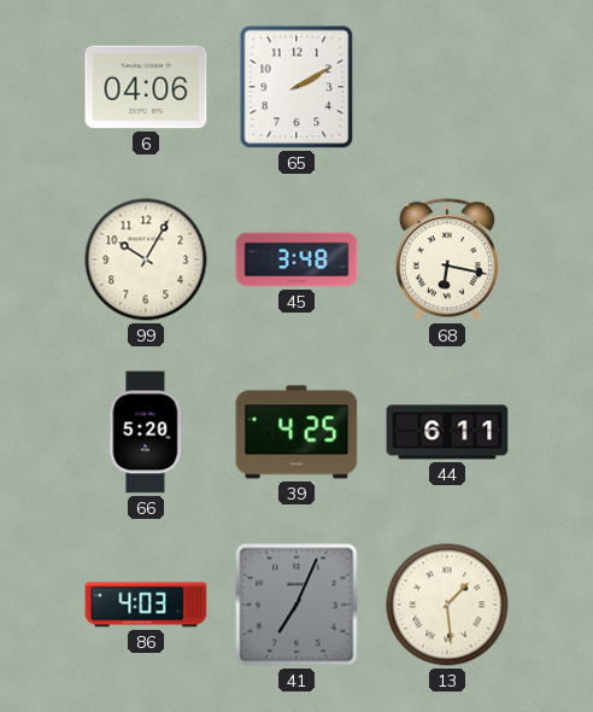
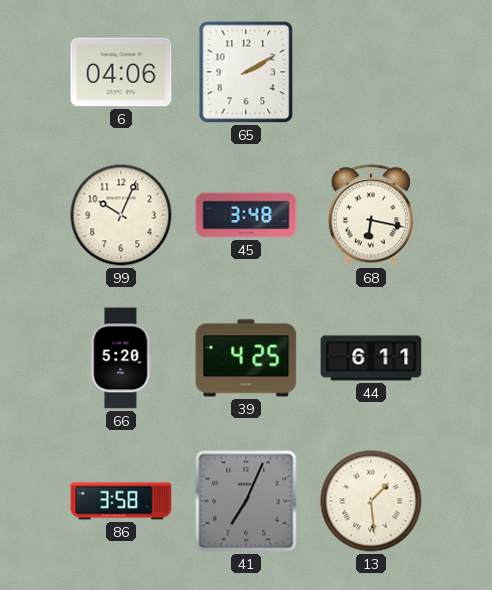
99: 10:05 -> 10:04 (121, 215)
86: 4:03 -> 3:58 (121, 501)
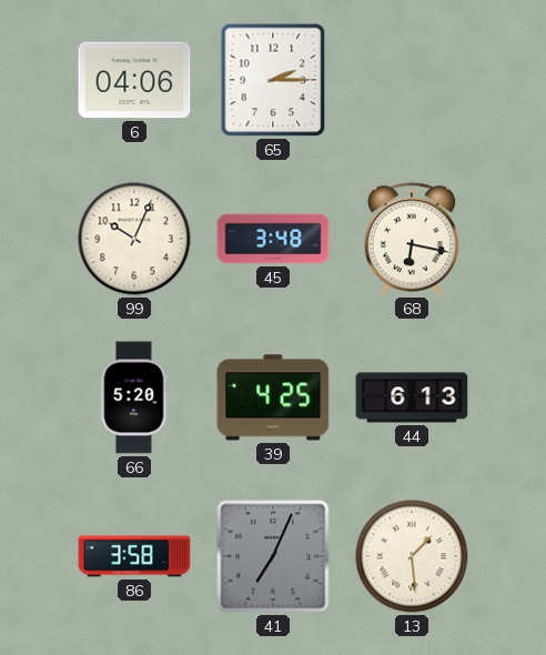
65: 2:10 -> 2:15 (273, 80)
44: 6:11 -> 6:13 (412, 397)
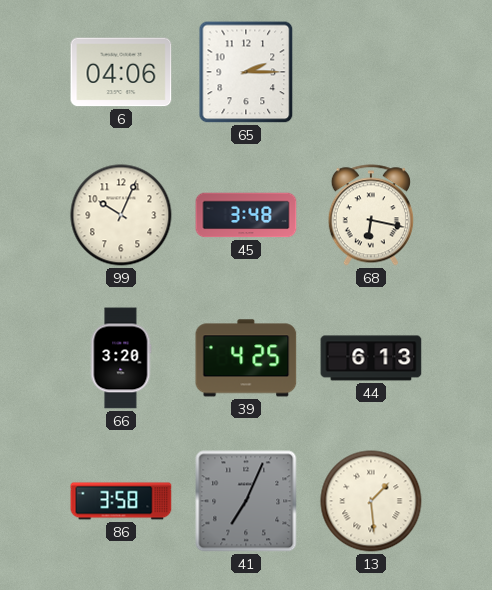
66: 5:20 -> 3:20 (121, 358)
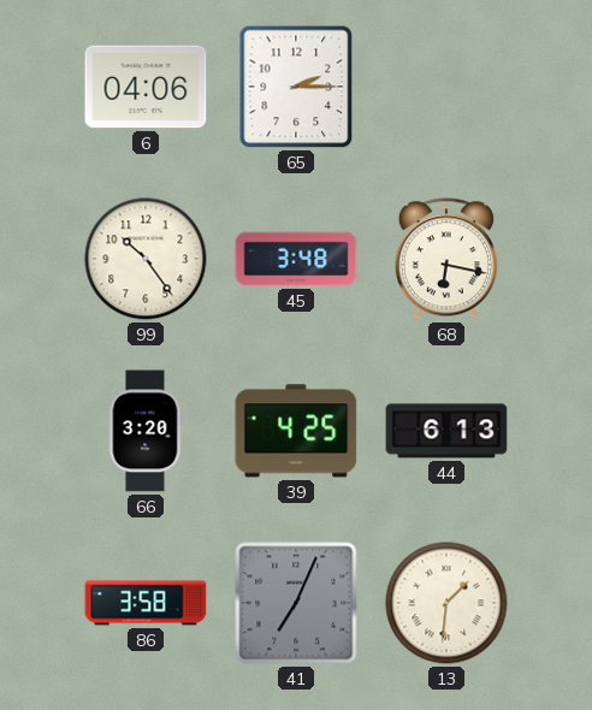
99: 10:04 -> 10:24 (146, 259)
13: 1:29 -> 1:31 (446, 603)
